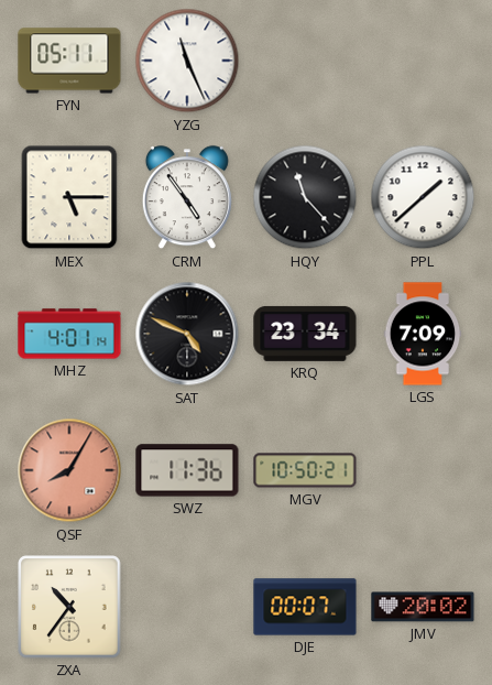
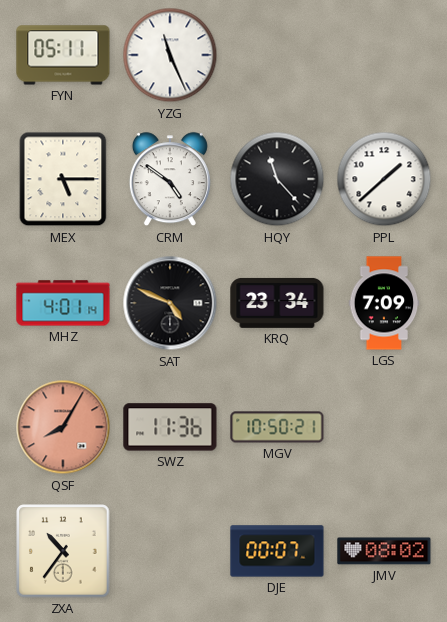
CRM: 4:54 -> 4:51 (170, 180)
JMV: 20:02 -> 08:02 (384, 551)
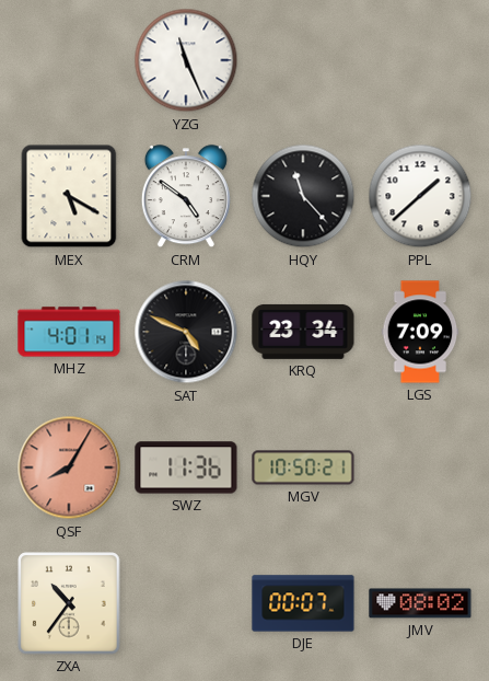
FYN: 05:11 -> none (63, 55)
MEX: 5:15 -> 5:20 (69, 196)
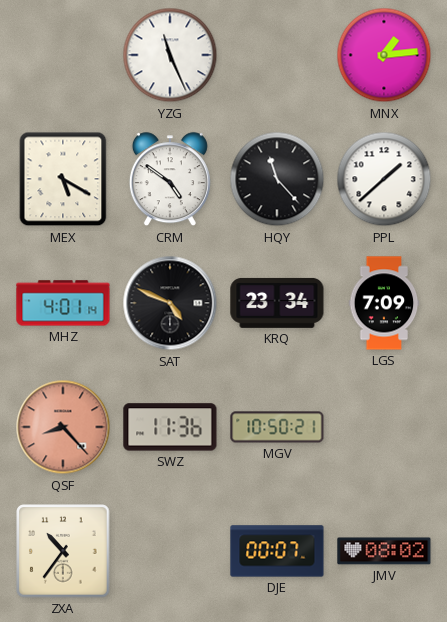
MNX: none -> 1:14 (384, 55)
QSF: 8:05 -> 8:23 (63, 427)
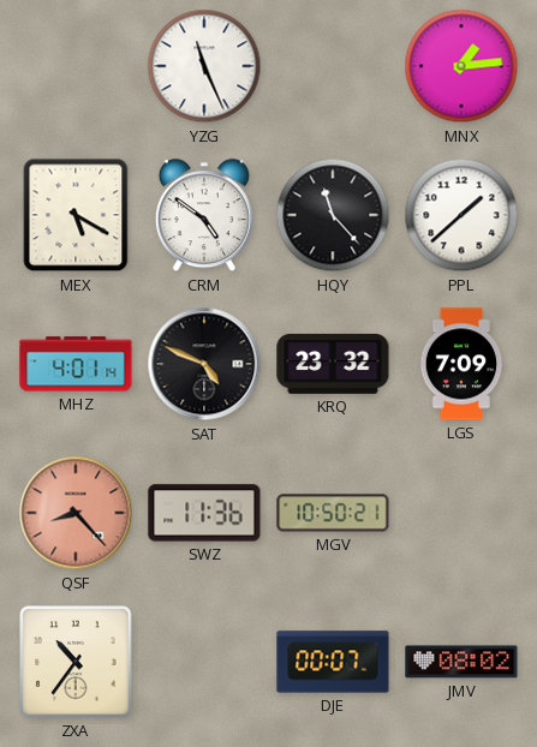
KRQ: 23:34 -> 23:32 (333, 364)
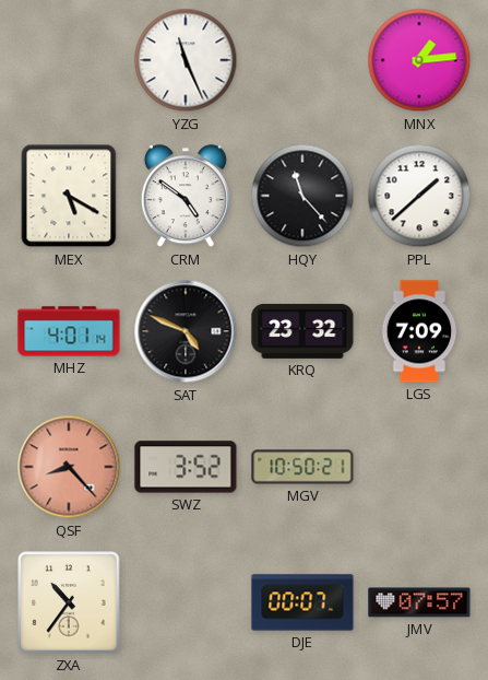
SWZ: 11:36 -> 3:52 (186, 467)
JMV: 08:02 -> 07:57 (419, 602)
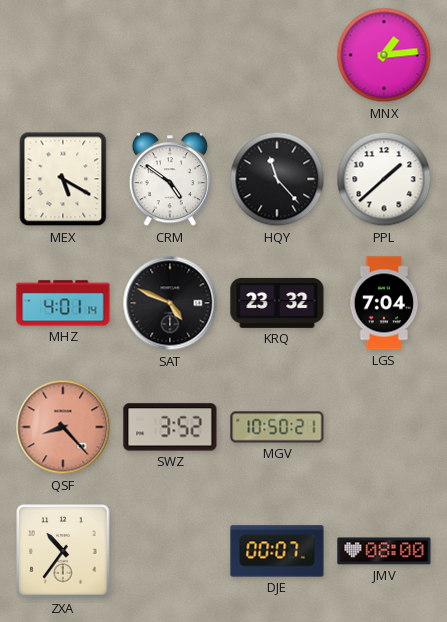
YZG: 11:26 -> none (186, 60)
LGS: 7:09 -> 7:04 (384, 303)
JMV: 07:57 -> 08:00 (384, 551)
